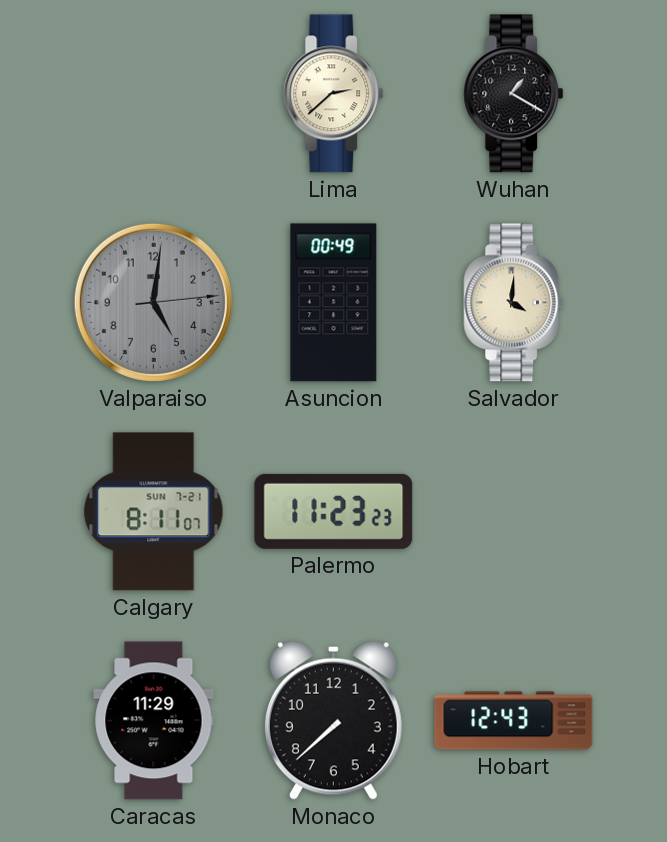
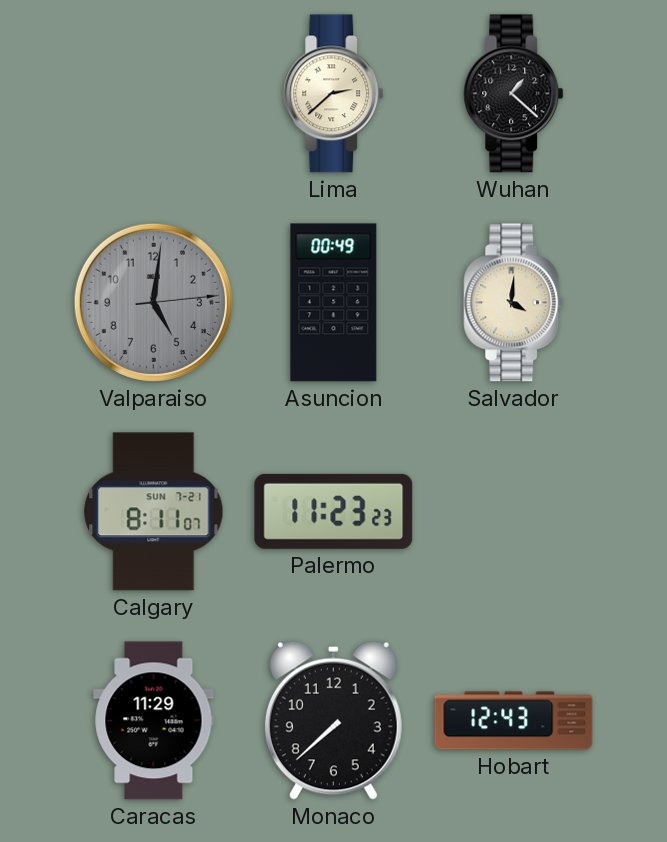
Wuhan: 1:20 -> 1:22 (514, 94)
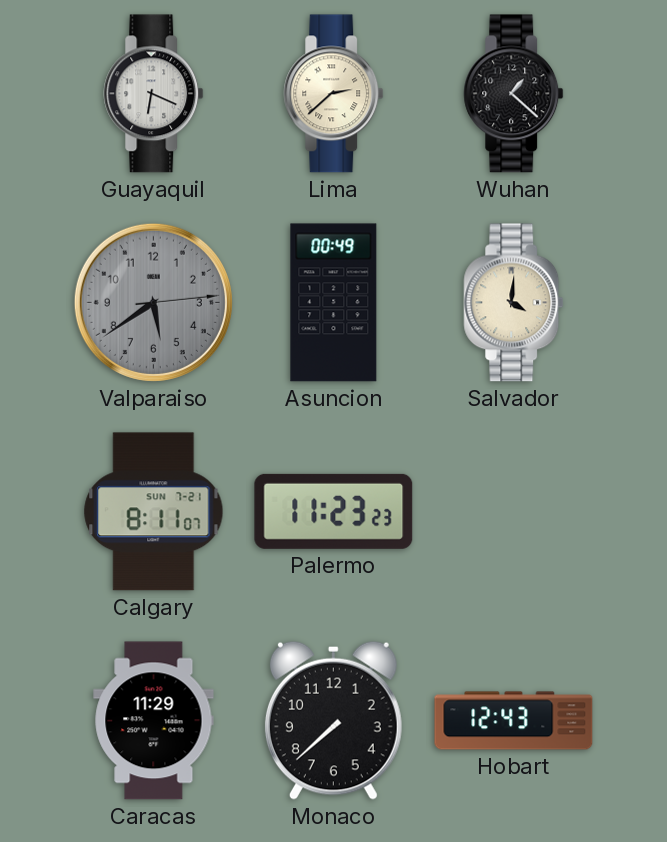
Guayaquil: none -> 6:19 (154, 94)
Valparaiso: 5:01 -> 5:39 (153, 302)
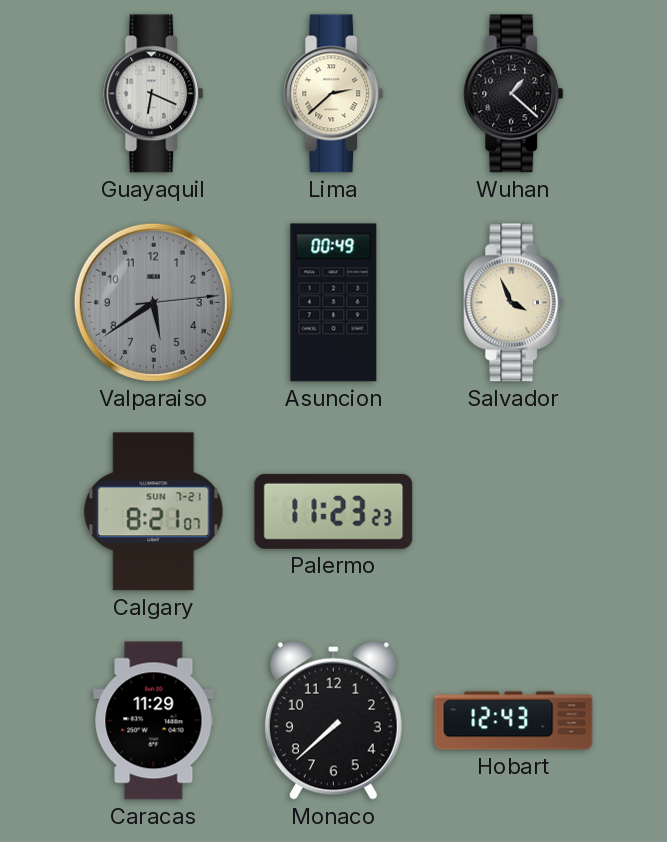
Salvador: 4:01 -> 3:56 (514, 303)
Calgary: 8:11 -> 8:21 (154, 512)
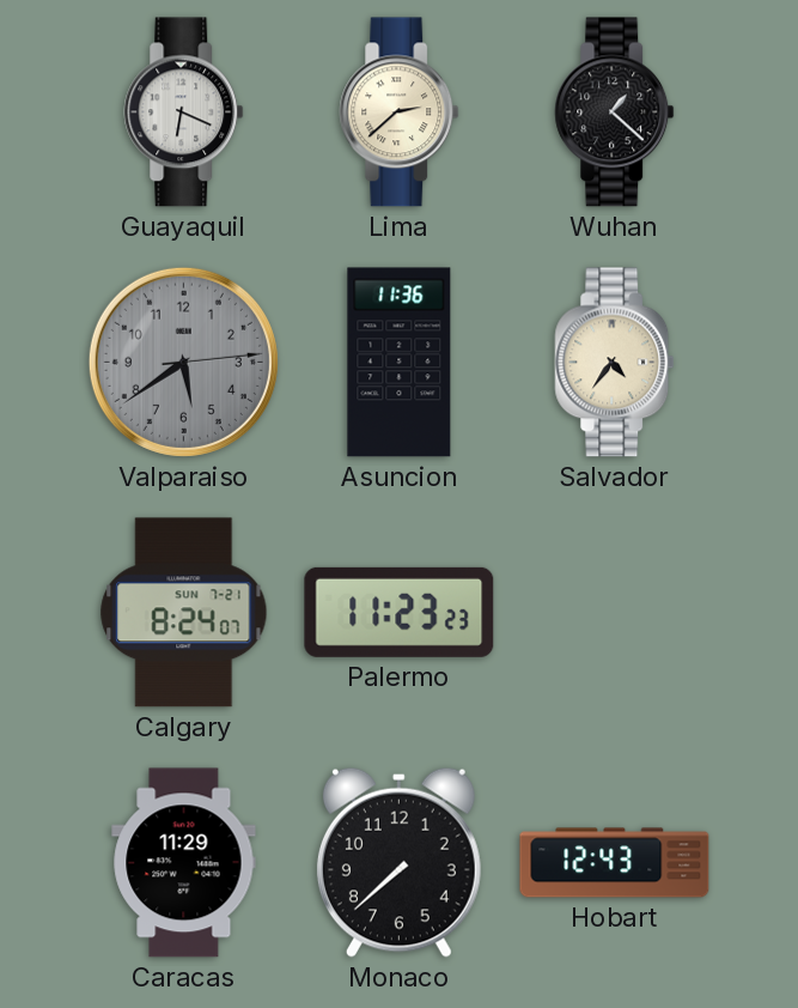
Asuncion: 00:49 -> 11:36 (400, 363)
Salvador: 3:56 -> 4:36 (615, 363)
Calgary: 8:21 -> 8:24 (184, 613)
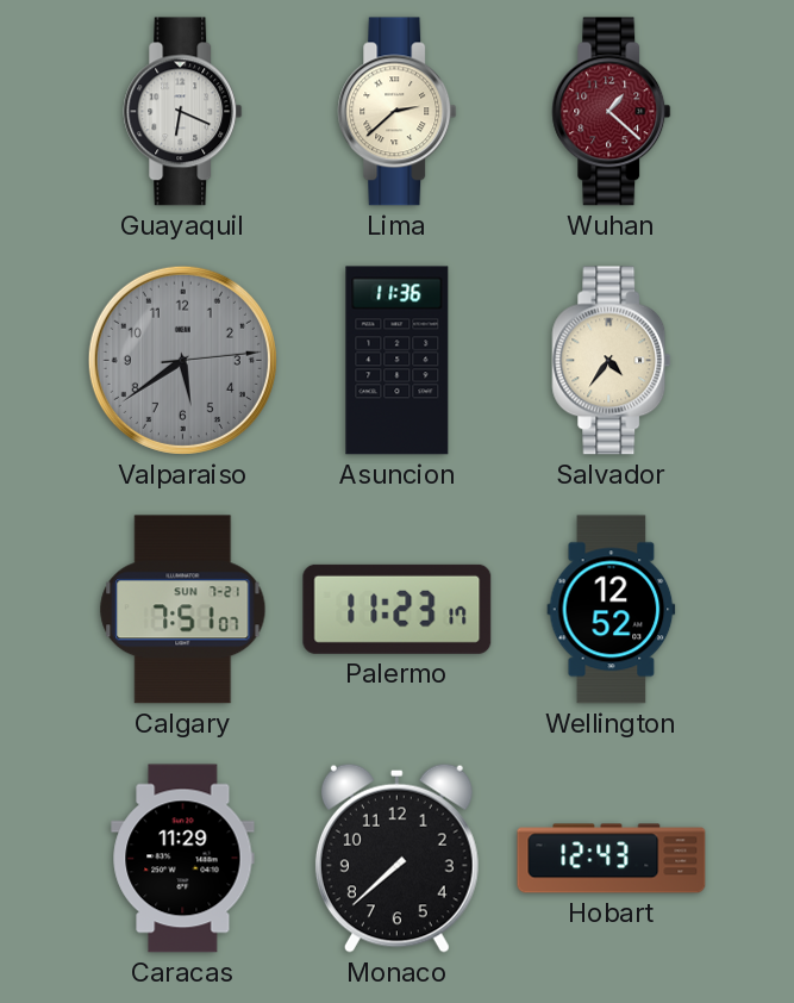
Wuhan dial: black -> burgundy (612, 112)
Calgary: 8:24 -> 7:51 (183, 610)
Palermo: 11:23:23 -> 11:23:17 (398, 609)
Wellington: none -> 12:52 (612, 610)
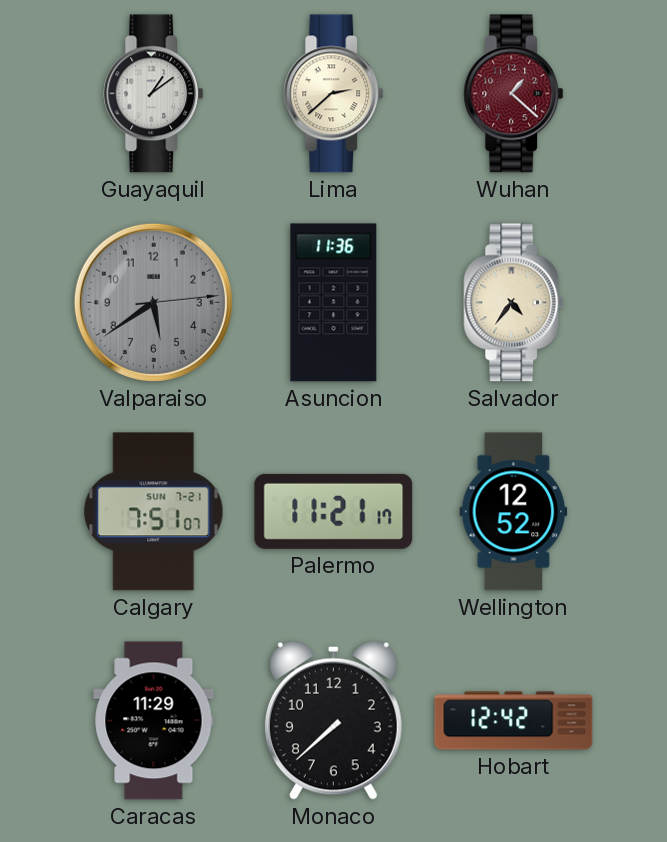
Guayaquil: 6:19 -> 1:09 (154, 94)
Palermo: 11:23 -> 11:21 (334, 511)
Hobart: 12:43 -> 12:42 (514, 721)
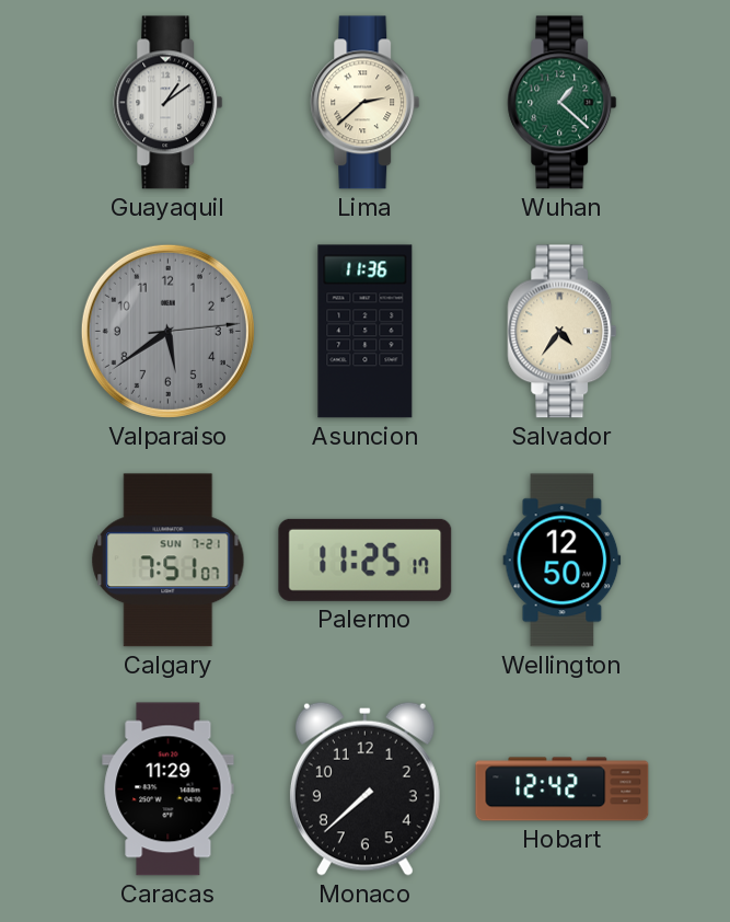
Wuhan dial: burgundy -> green (563, 103)
Palermo: 11:21 -> 11:25 (366, 560)
Wellington: 12:52 -> 12:50 (563, 561)
